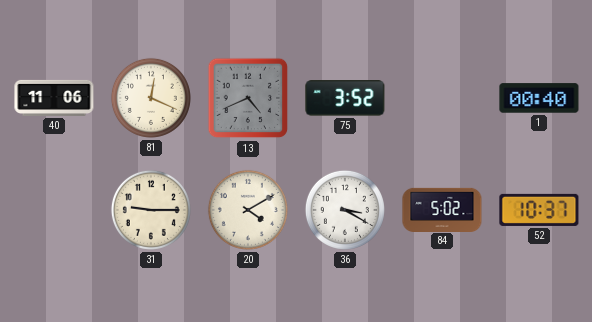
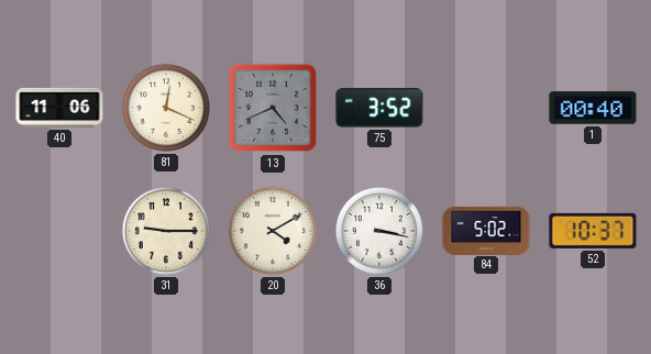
36: 3:20 -> 3:17 (379, 231)
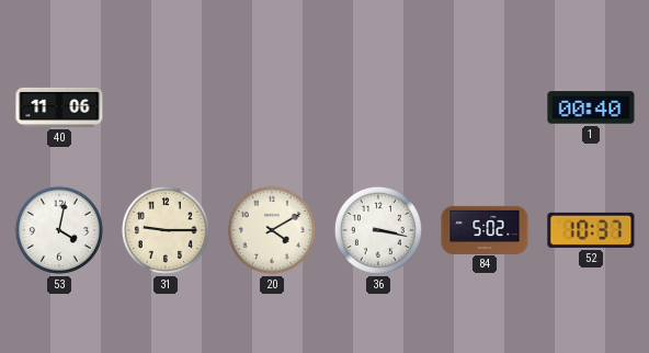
81: 12:19 -> none (166, 108)
13: 4:41 -> none (273, 108)
75: 3:52 -> none (379, 108)
53: none -> 4:02 (59, 230)
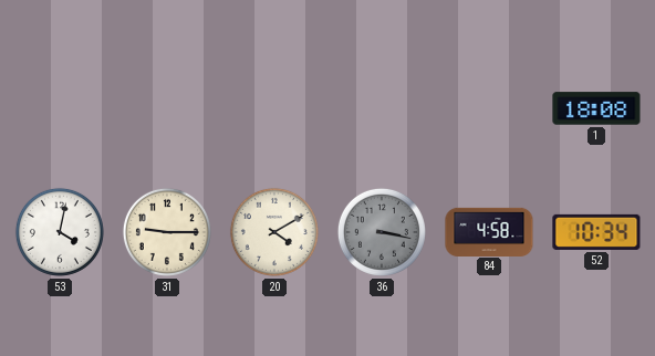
40: 11:06 -> none (59, 107)
1: 00:40 -> 18:08 (596, 108)
36 dial: white -> grey (382, 232)
84: 5:02 -> 4:58 (489, 231)
52: 10:37 -> 10:34 (596, 232)
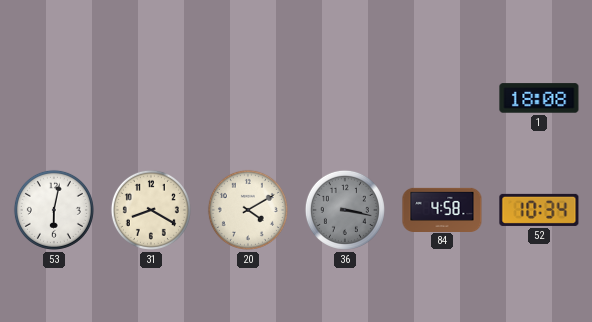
53: 4:02 -> 6:02 (54, 210)
31: 9:15 -> 8:20 (151, 210)
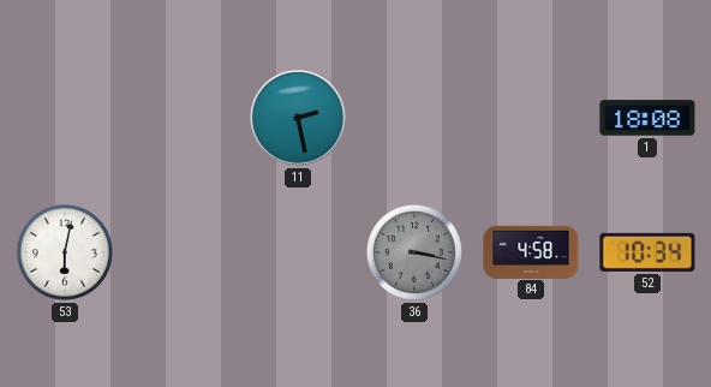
11: none -> 2:28 (299, 119)
31: 8:20 -> none (151, 210)
20: 4:10 -> none (248, 210)
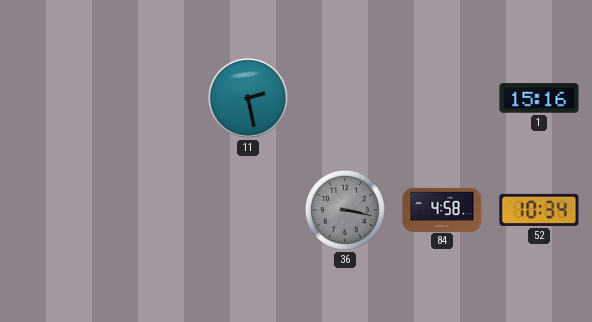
1: 18:08 -> 15:16 (539, 98)
53: 6:02 -> none (65, 252)
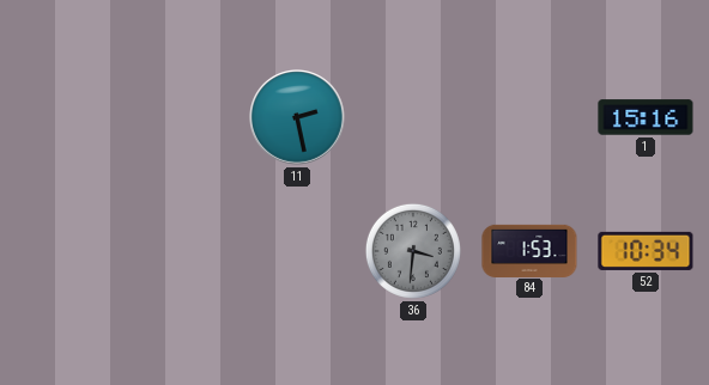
36: 3:17 -> 3:31 (413, 251)
84: 4:58 -> 1:53 (529, 250)
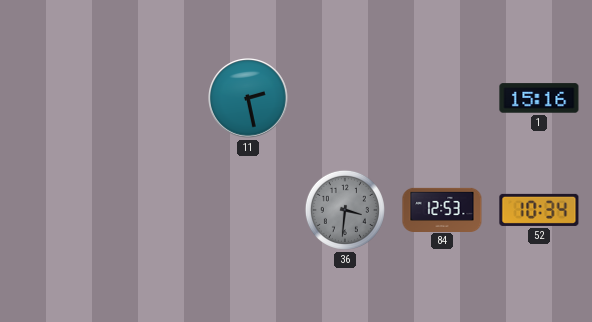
84: 1:53 -> 12:53 (442, 209)
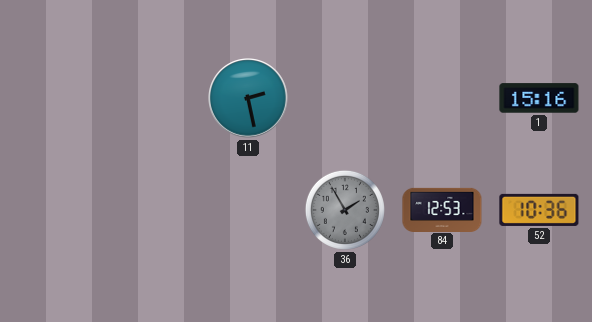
36: 3:31 -> 1:55 (345, 210)
52: 10:34 -> 10:36 (539, 210)
